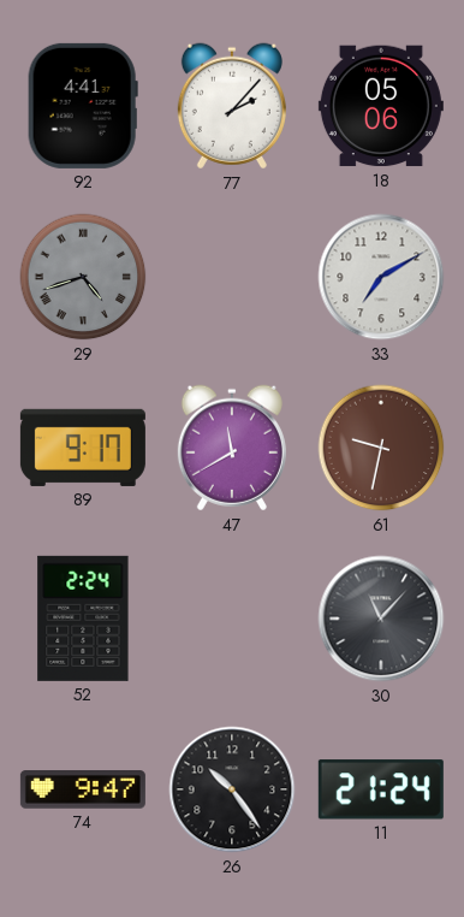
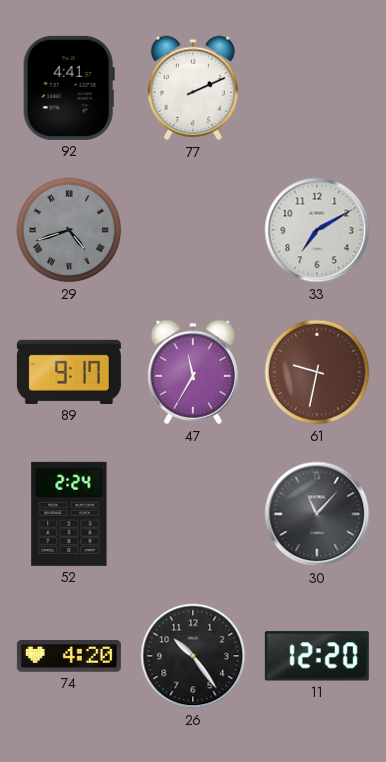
77: 2:07 -> 2:11 (193, 88)
18: 05:06 -> none (381, 106)
47: 11:40 -> 11:35 (193, 372)
74: 9:47 -> 4:20 (69, 657)
11: 21:24 -> 12:20 (317, 656)
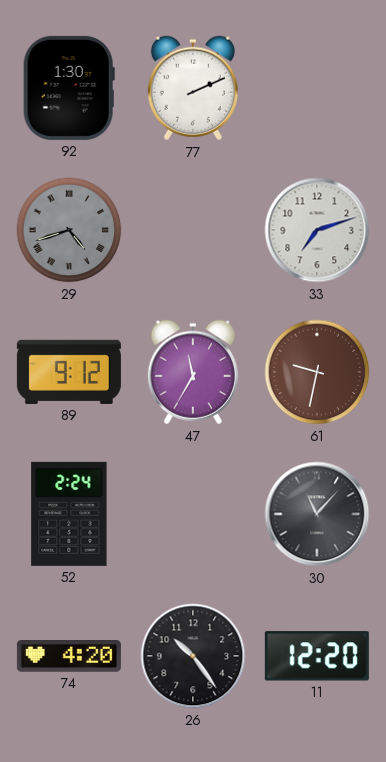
92: 4:41 -> 1:30 (69, 88)
33: 7:10 -> 7:12 (317, 230)
89: 9:17 -> 9:12 (69, 372)
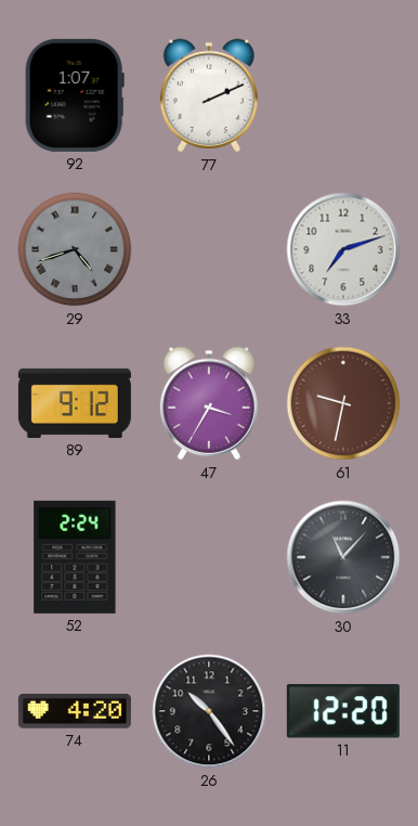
92: 1:30 -> 1:07 (75, 95)
47: 11:35 -> 3:35 (209, 403)
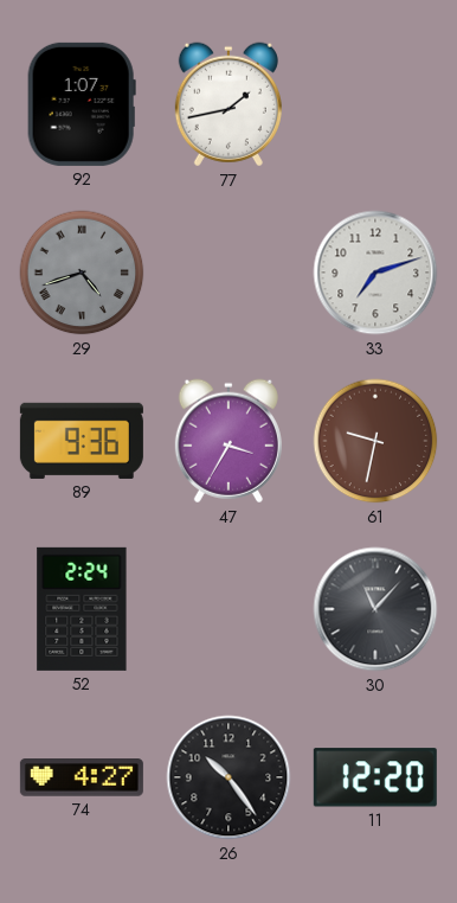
77: 2:11 -> 1:43 (228, 104)
89: 9:12 -> 9:36 (82, 441)
74: 4:20 -> 4:27 (82, 779)
